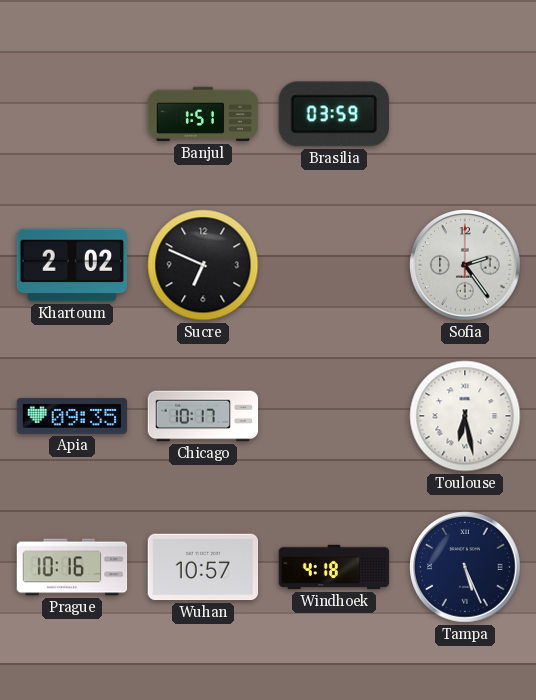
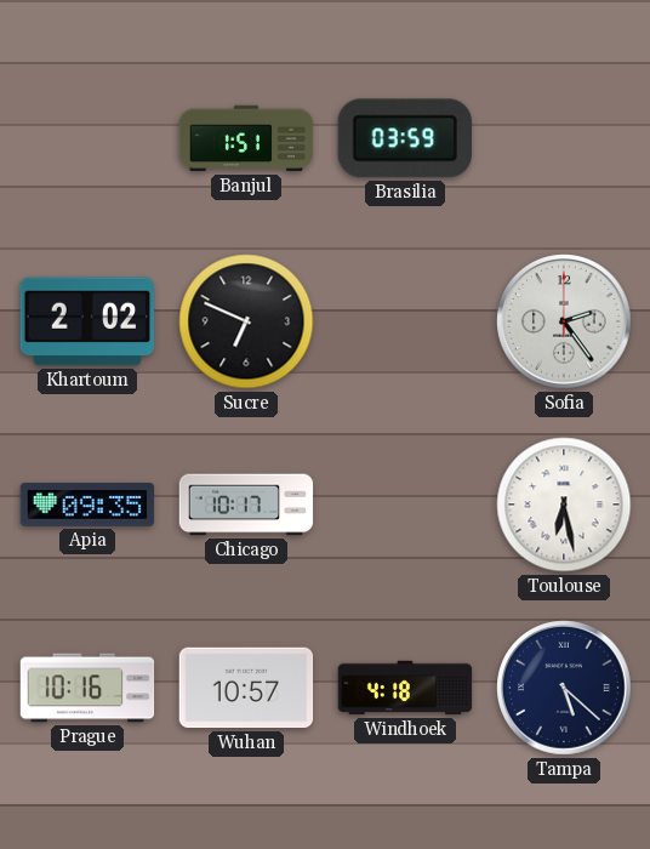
Tampa: 5:26 -> 5:22 (564, 688)
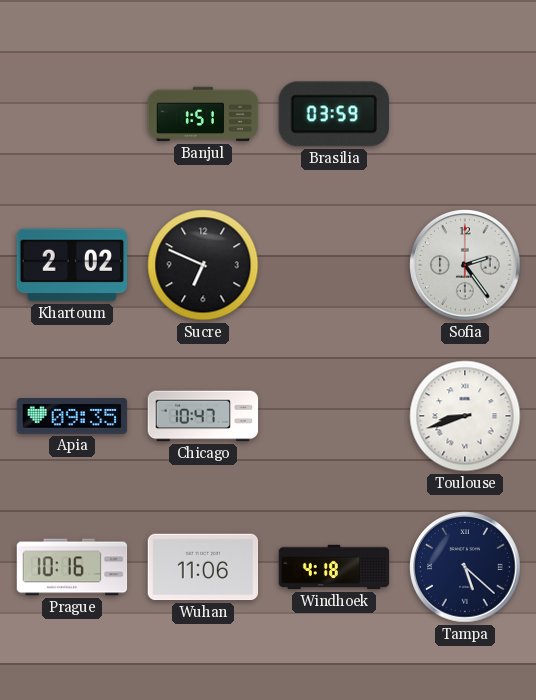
Chicago: 10:17 -> 10:47 (203, 416)
Toulouse: 6:28 -> 8:42 (465, 416)
Wuhan: 10:57 -> 11:06 (203, 567)
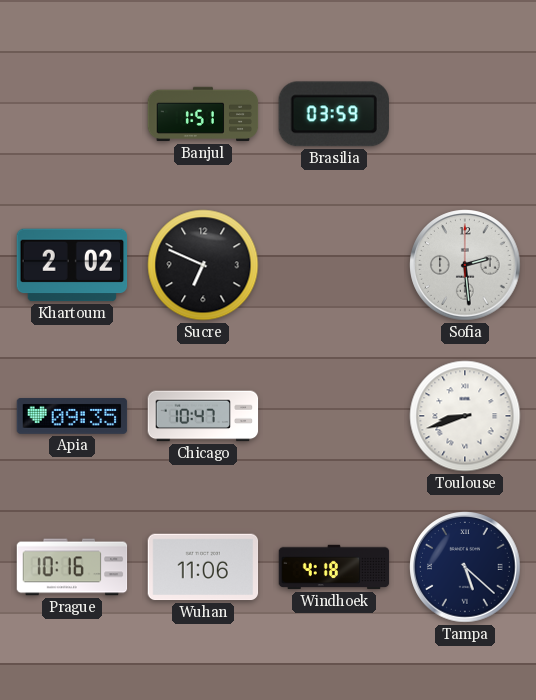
Sofia: 2:24 -> 2:29 (465, 265)
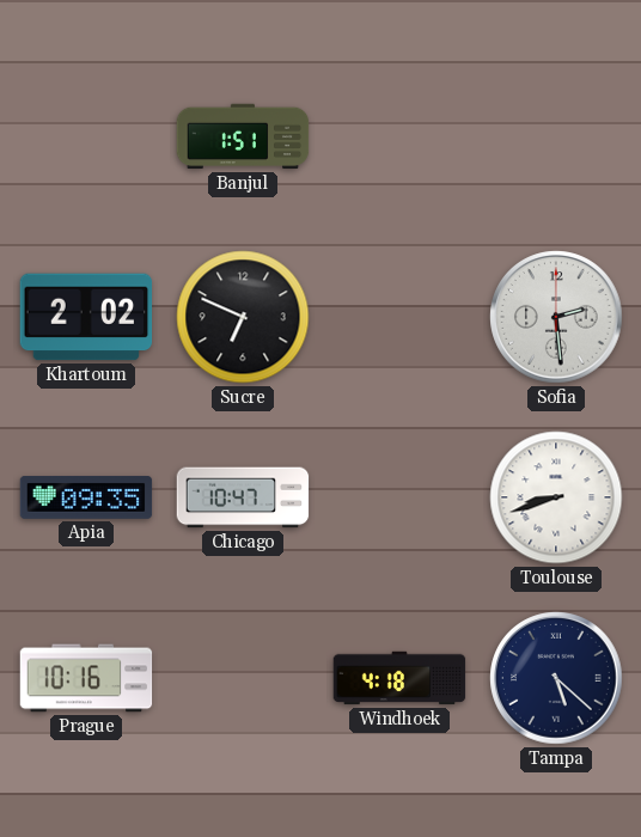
Brasilia: 03:59 -> none (334, 114)
Wuhan: 11:06 -> none (203, 567)
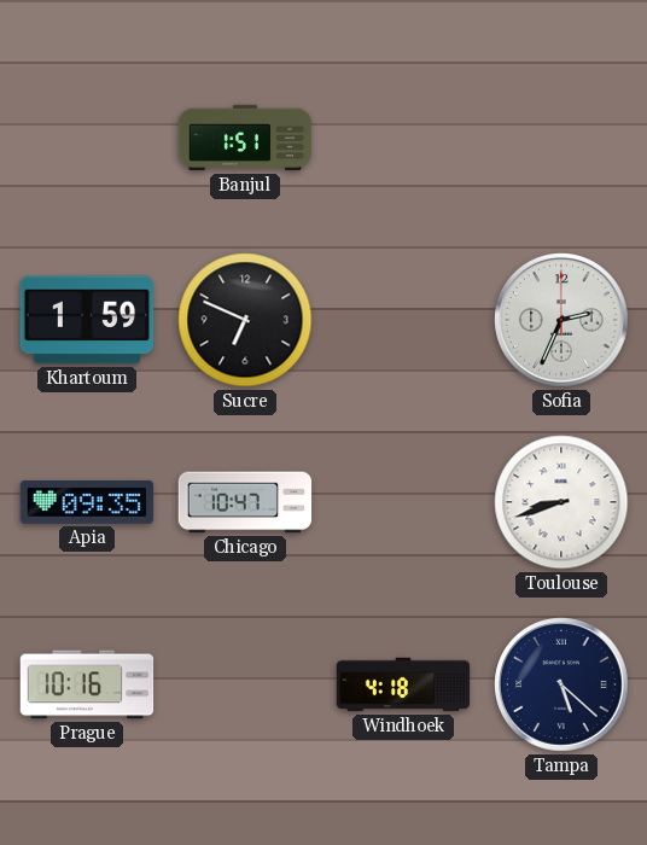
Khartoum: 2:02 -> 1:59 (87, 320)
Sofia: 2:29 -> 2:34 (561, 320)
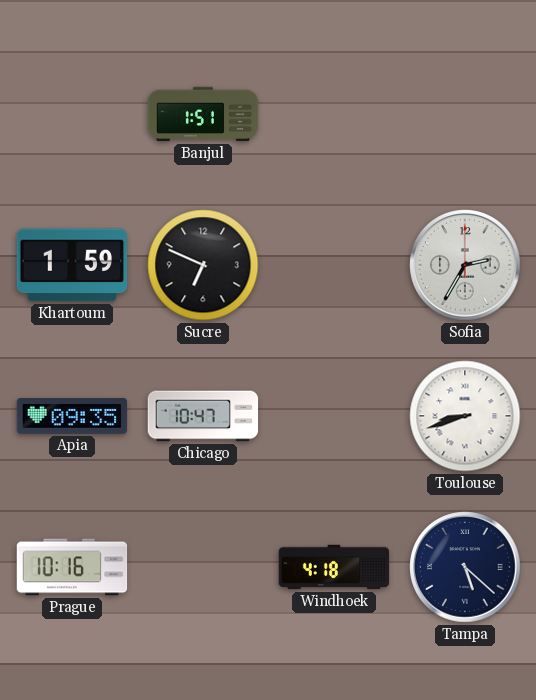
Sofia: 2:34 -> 2:35 (465, 265)
